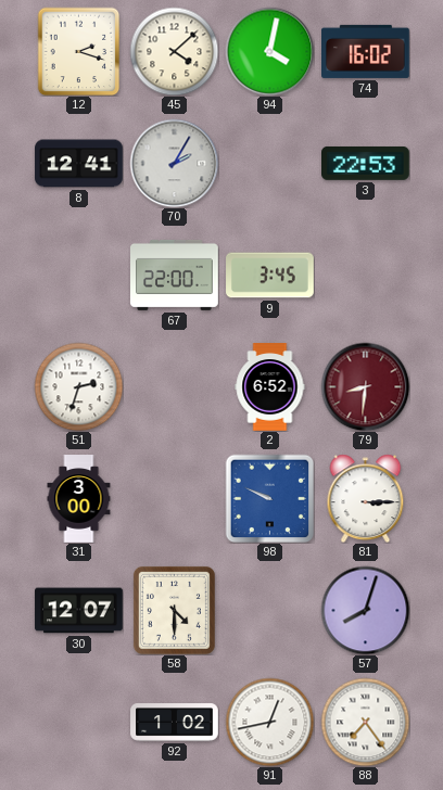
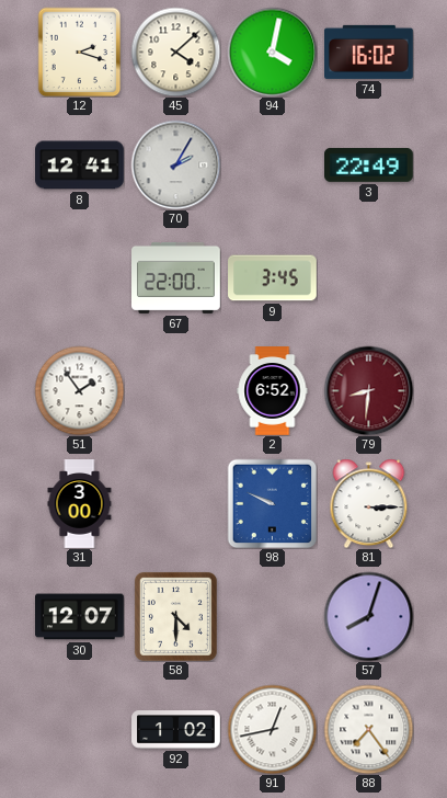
3: 22:53 -> 22:49 (369, 164)
51: 2:33 -> 1:54 (79, 390)
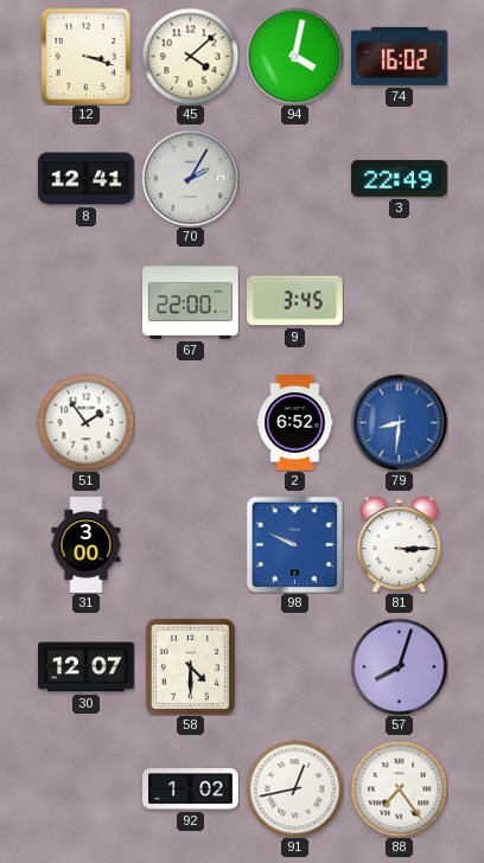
12: 2:18 -> 3:18 (87, 56)
79 dial: burgundy -> blue (399, 422)
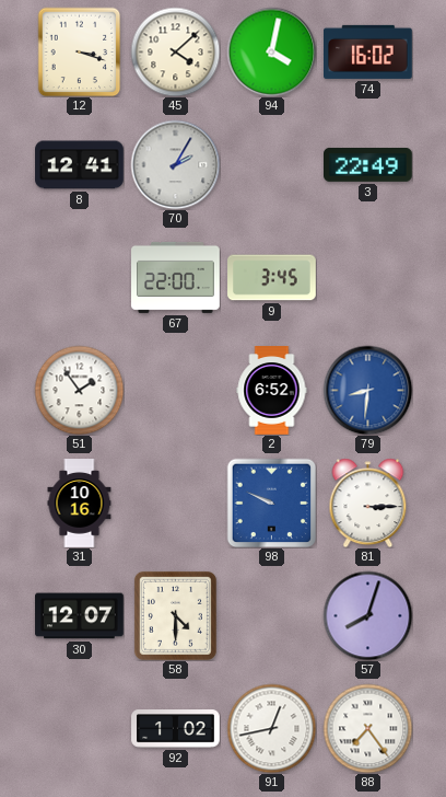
31: 3:00 -> 10:16 (80, 504)
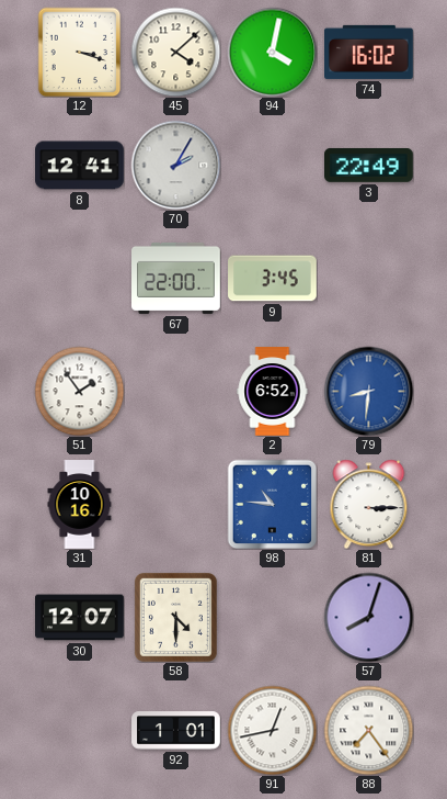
98: 9:49 -> 10:46 (272, 504)
92: 1:02 -> 1:01 (176, 731)
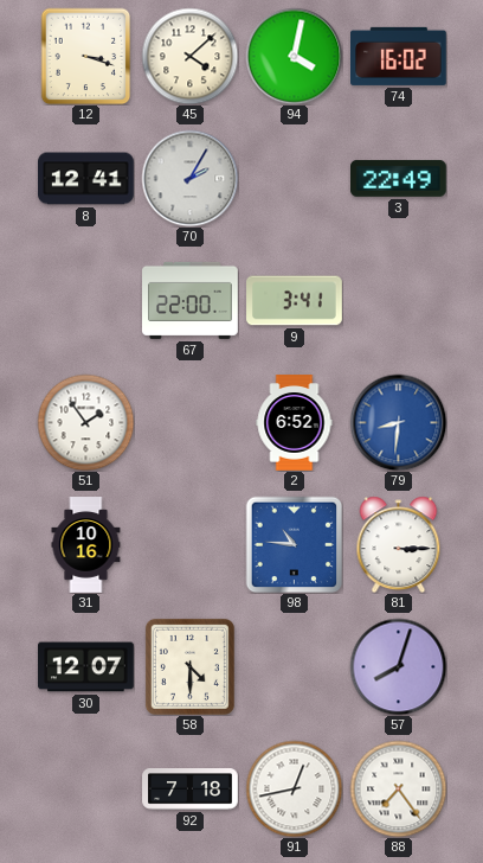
9: 3:45 -> 3:41 (295, 301)
92: 1:01 -> 7:18 (191, 790)
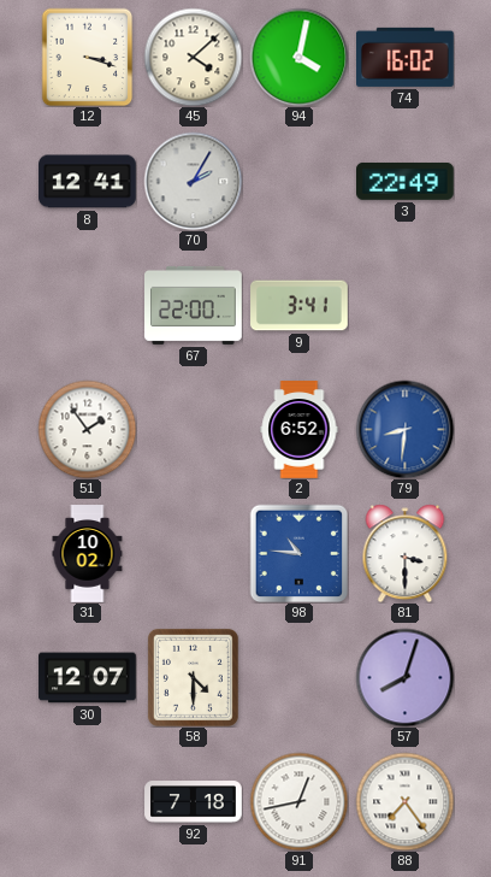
31: 10:16 -> 10:02 (88, 554)
81: 3:15 -> 3:30 (406, 553)
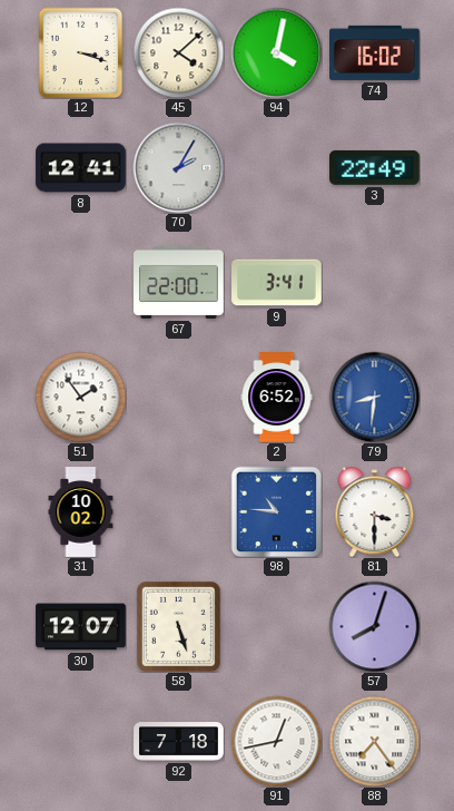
58: 4:30 -> 5:27 (178, 626)
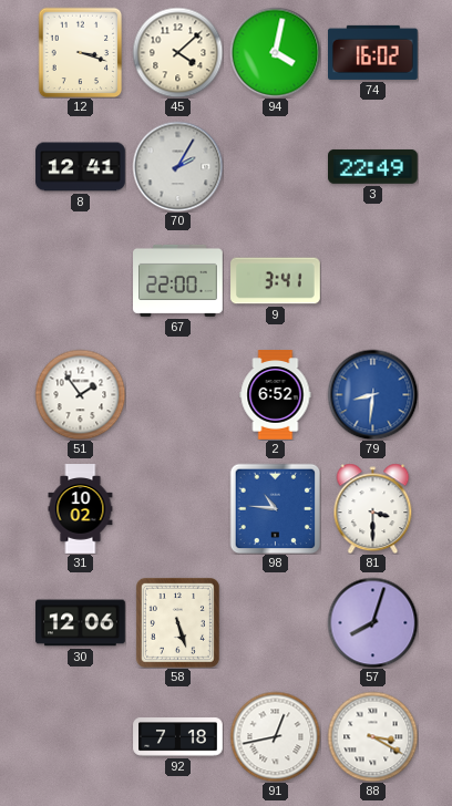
30: 12:07 -> 12:06 (81, 623)
88: 7:24 -> 3:20 (372, 736)
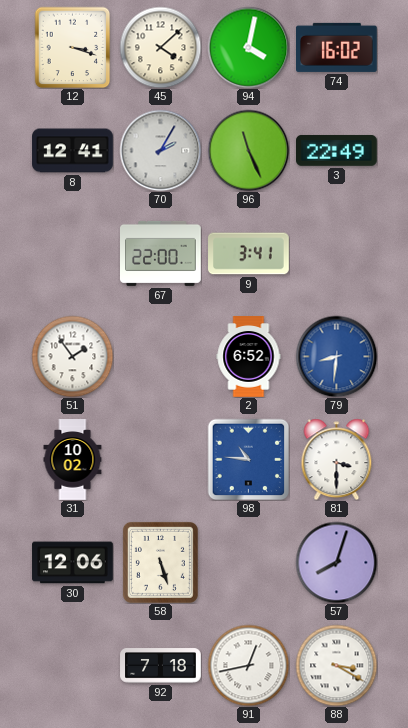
96: none -> 11:26 (248, 150)
